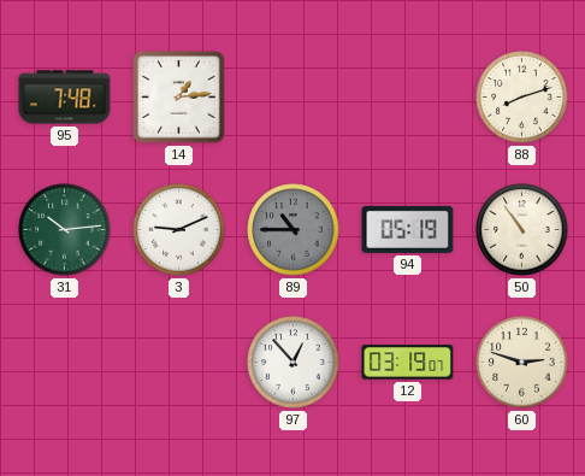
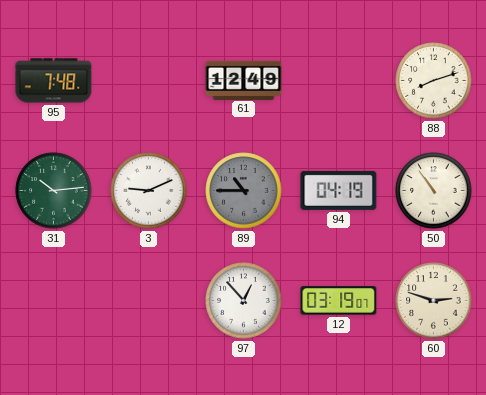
14: 1:14 -> none (179, 98)
61: none -> 12:49 (244, 80)
94: 05:19 -> 04:19 (339, 190)
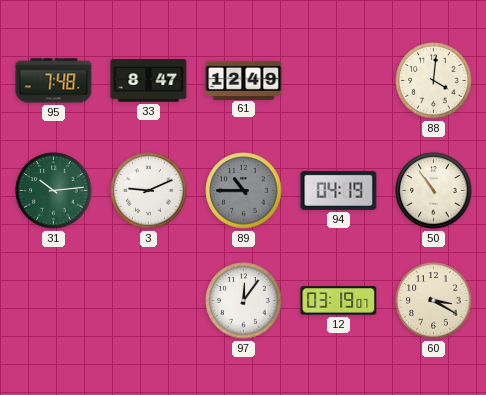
33: none -> 8:47 (149, 81)
88: 8:12 -> 4:01 (434, 81)
97: 12:53 -> 12:06 (244, 301)
60: 2:48 -> 3:20 (434, 301)
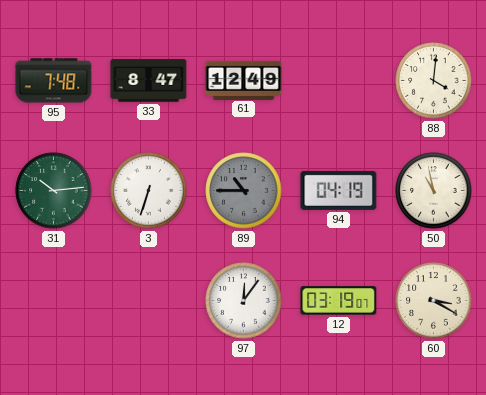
3: 9:11 -> 6:33 (149, 191)
50: 10:54 -> 10:58 (434, 191)
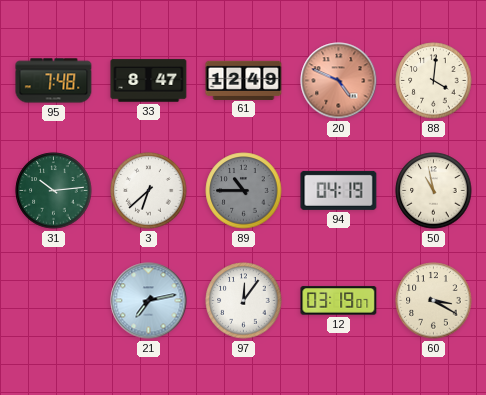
20: none -> 4:49 (339, 81)
3: 6:33 -> 6:38 (149, 191)
21: none -> 7:13 (149, 301)
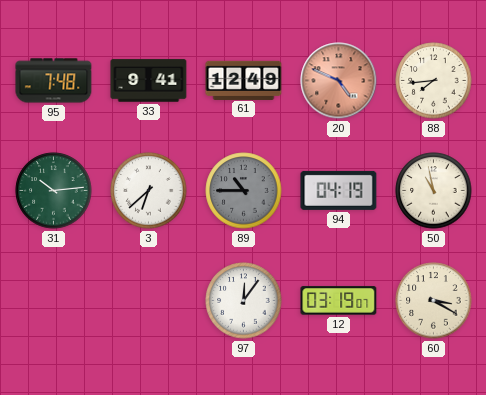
33: 8:47 -> 9:41 (149, 81)
88: 4:01 -> 7:44 (434, 81)
21: 7:13 -> none (149, 301)
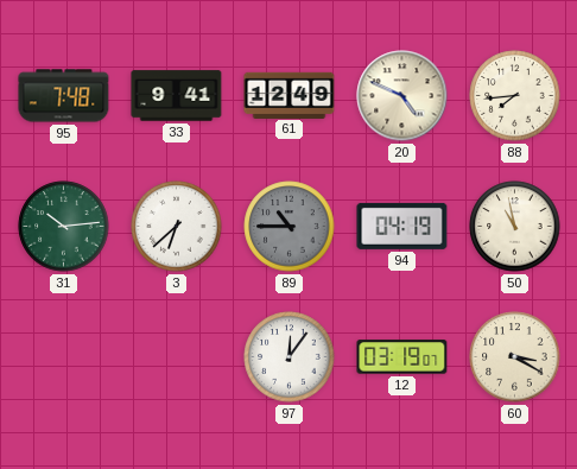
20 dial: salmon -> cream (402, 96)
